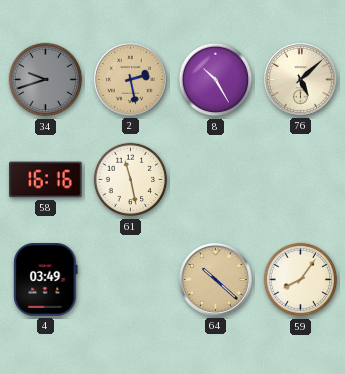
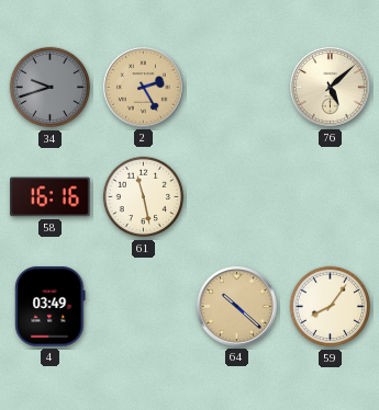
2: 2:28 -> 2:25 (143, 87)
8: 10:25 -> none (216, 80)
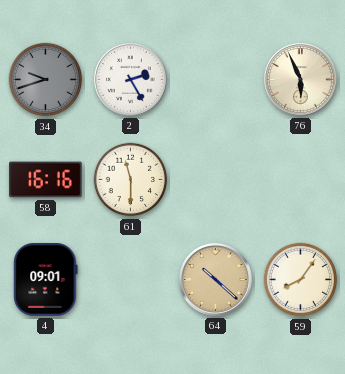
2 dial: champagne -> white (130, 79)
76: 5:08 -> 5:56 (300, 79)
61: 11:28 -> 11:30 (131, 180)
4: 03:49 -> 09:01 (46, 280)
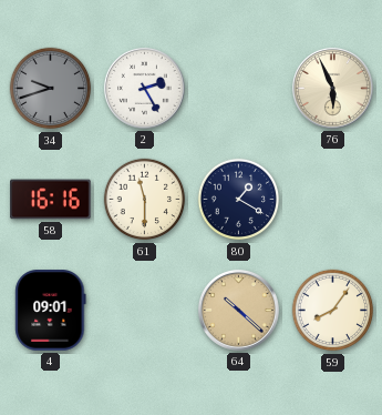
80: none -> 1:20 (239, 200)
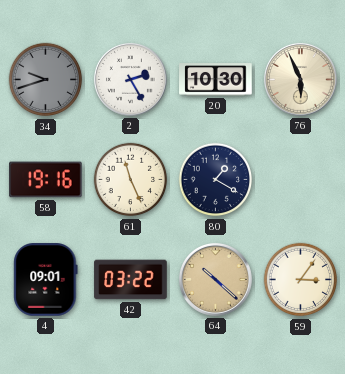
20: none -> 10:30 (216, 80)
58: 16:16 -> 19:16 (46, 180)
61: 11:30 -> 11:26 (131, 180)
42: none -> 03:22 (131, 280)
59: 8:06 -> 3:06 (301, 280)
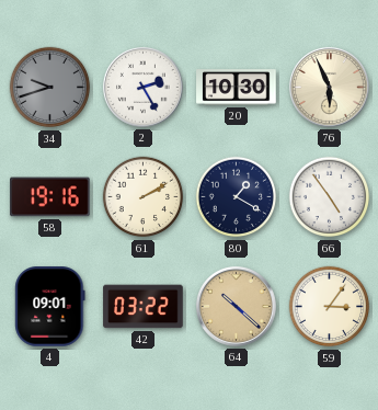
61: 11:26 -> 2:10 (144, 197)
66: none -> 4:54 (330, 197)
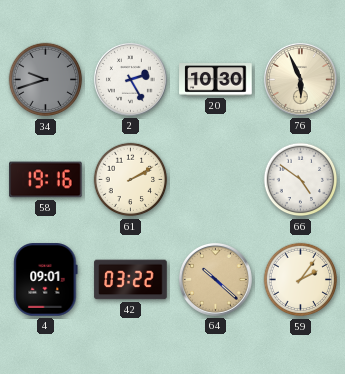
80: 1:20 -> none (237, 197)
66: 4:54 -> 4:51 (301, 180)
59: 3:06 -> 2:06 (301, 280)
